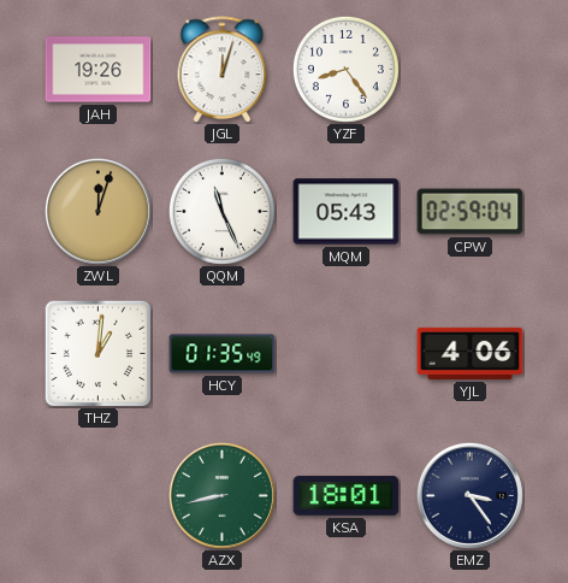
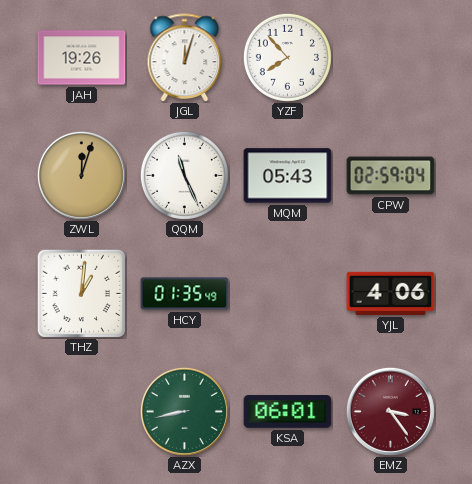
YZF: 8:24 -> 7:53 (287, 57)
KSA: 18:01 -> 06:01 (288, 412)
EMZ dial: navy -> burgundy (390, 411)
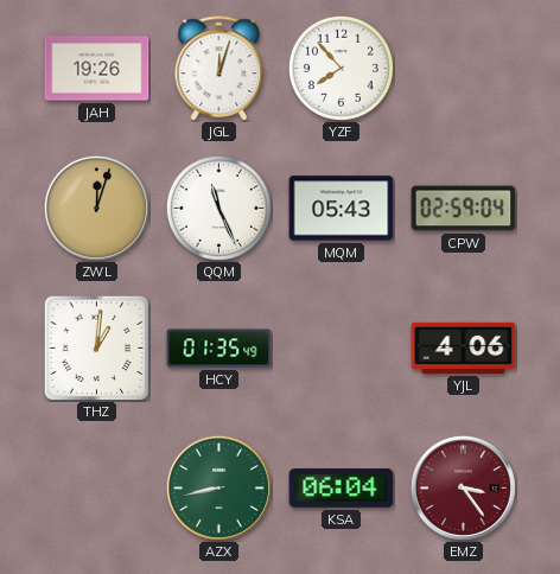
KSA: 06:01 -> 06:04 (342, 489)
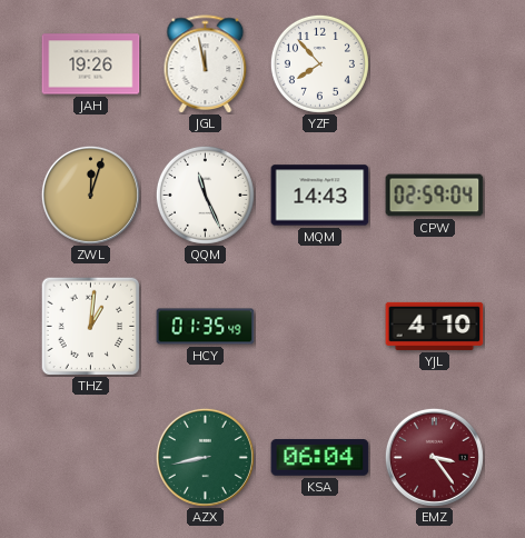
JGL: 12:03 -> 11:58 (206, 64)
MQM: 05:43 -> 14:43 (320, 196)
YJL: 4:06 -> 4:10 (435, 326)
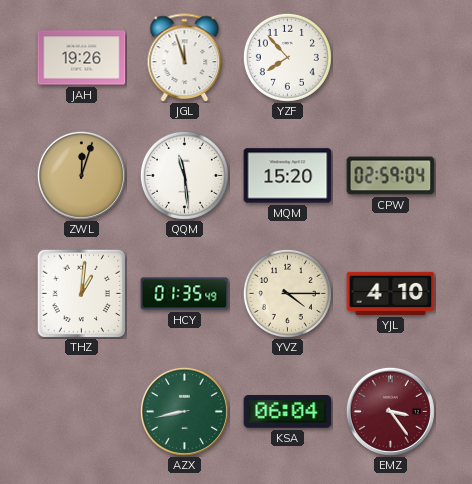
JGL: 11:58 -> 11:57 (185, 58)
QQM: 11:26 -> 11:29 (184, 175)
MQM: 14:43 -> 15:20 (288, 176)
YVZ: none -> 4:15 (287, 293)
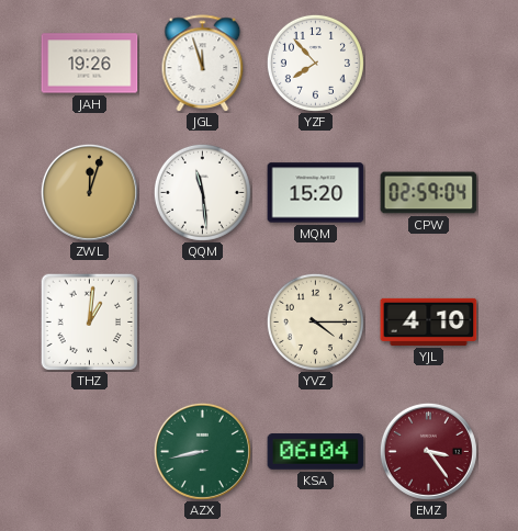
HCY: 01:35 -> none (185, 294)
